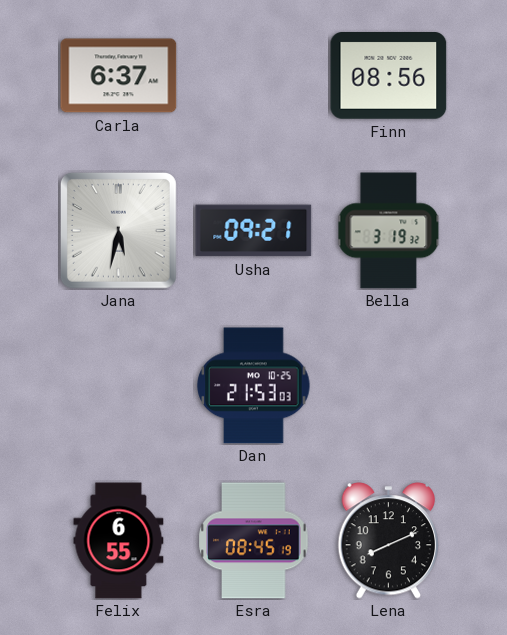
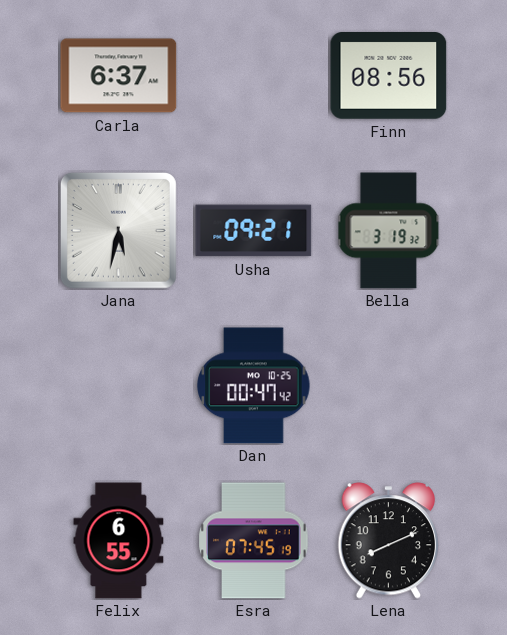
Dan: 21:53 -> 00:47 (254, 386)
Esra: 08:45 -> 07:45 (254, 541)
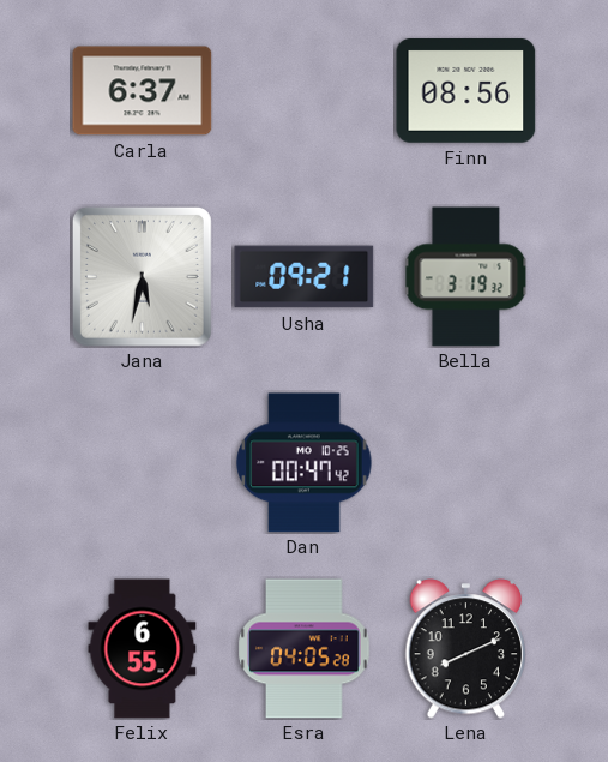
Esra: 07:45 -> 04:05 (305, 649)
